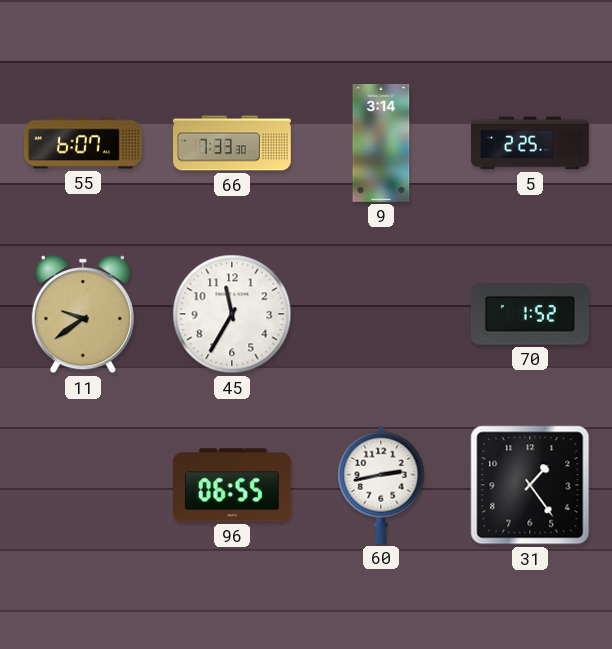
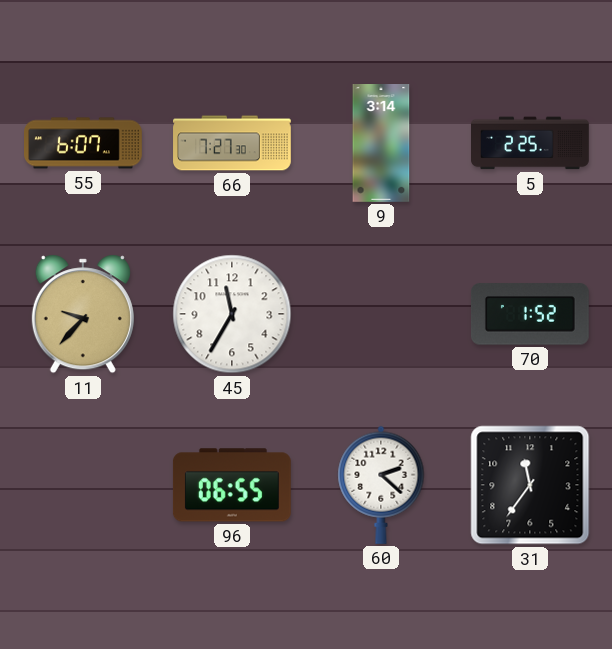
66: 7:33 -> 7:27 (232, 143)
11: 9:39 -> 9:37 (83, 314)
60: 2:43 -> 2:22 (381, 485)
31: 1:24 -> 11:36 (530, 485)
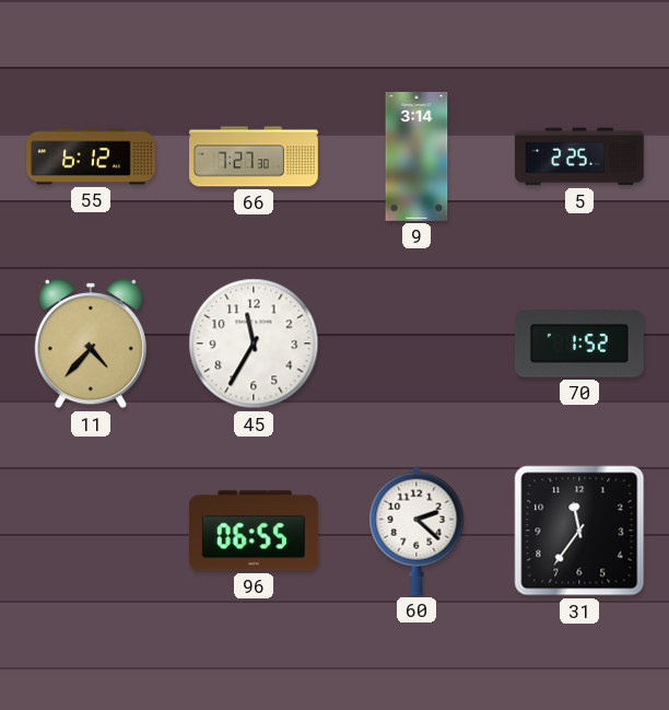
55: 6:07 -> 6:12 (92, 156)
11: 9:37 -> 4:37 (91, 344)
